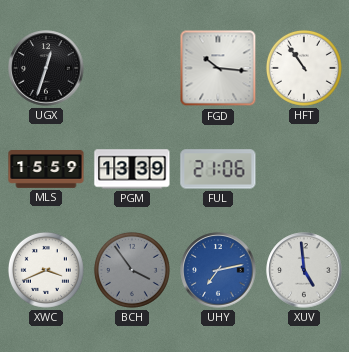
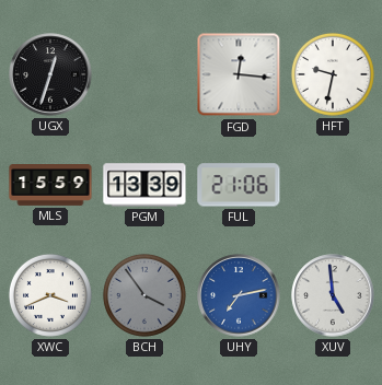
FGD: 10:16 -> 12:16 (239, 74)
HFT: 10:54 -> 9:32 (333, 74)
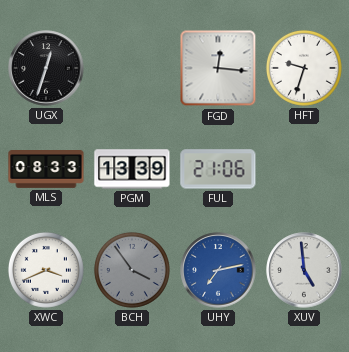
HFT: 9:32 -> 9:33 (304, 68)
MLS: 15:59 -> 08:33 (46, 170)
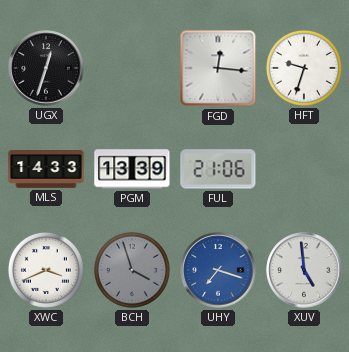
MLS: 08:33 -> 14:33 (46, 170)
BCH: 3:54 -> 3:57 (132, 270)
UHY: 7:13 -> 7:18 (218, 270)
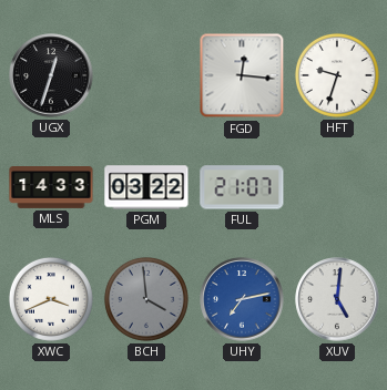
PGM: 13:39 -> 03:22 (146, 187)
FUL: 21:06 -> 21:07 (242, 187)
BCH: 3:57 -> 3:59 (146, 299)
UHY: 7:18 -> 7:13 (242, 299)
XUV: 4:59 -> 5:01 (337, 299)
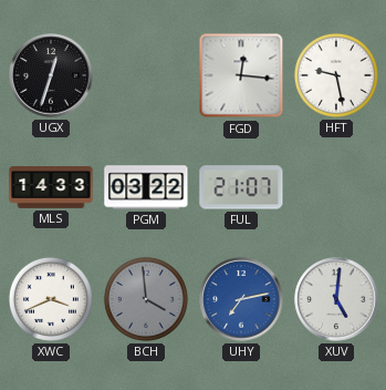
HFT: 9:33 -> 9:28 (336, 75)
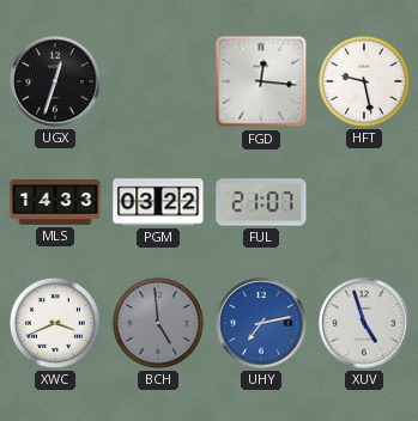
BCH: 3:59 -> 4:59 (158, 323)
XUV: 5:01 -> 4:57 (364, 323)
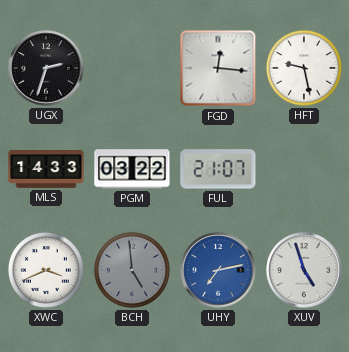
UGX: 12:33 -> 2:33 (46, 68)
